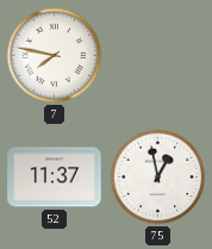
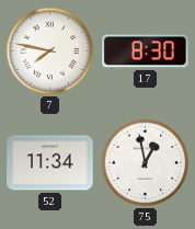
17: none -> 8:30 (146, 51)
52: 11:37 -> 11:34 (50, 163)
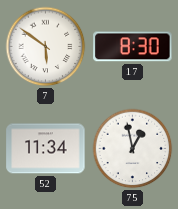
7: 7:47 -> 5:51 (46, 47)
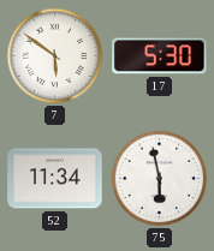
17: 8:30 -> 5:30 (160, 56)
75: 12:58 -> 5:58 (160, 179)
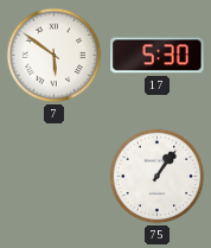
52: 11:34 -> none (55, 179)
75: 5:58 -> 1:06 (158, 177)
